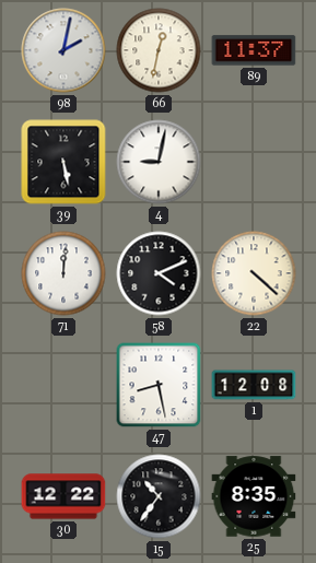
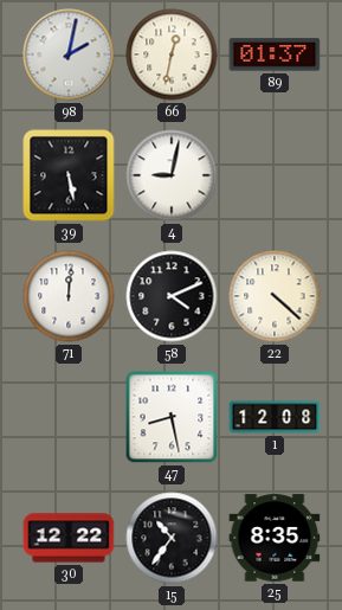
89: 11:37 -> 01:37 (275, 54)
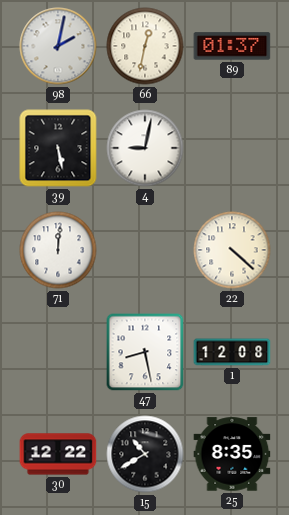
58: 4:11 -> none (172, 296)
15: 10:36 -> 10:40 (145, 454)
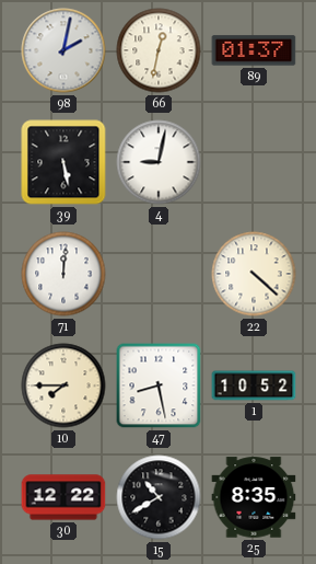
10: none -> 7:45 (63, 385)
1: 12:08 -> 10:52 (254, 385)
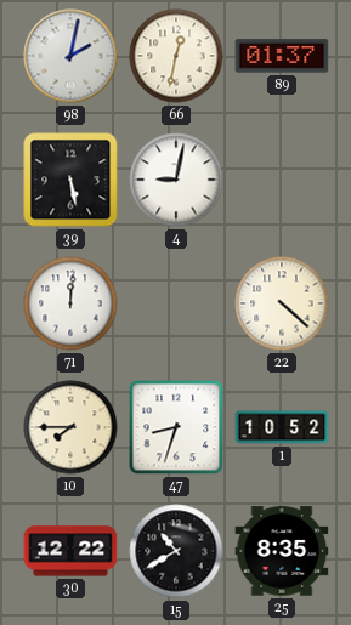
47: 8:28 -> 8:33 (176, 427)
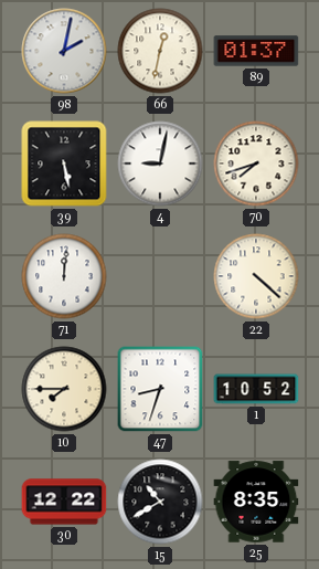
70: none -> 7:42 (256, 164)
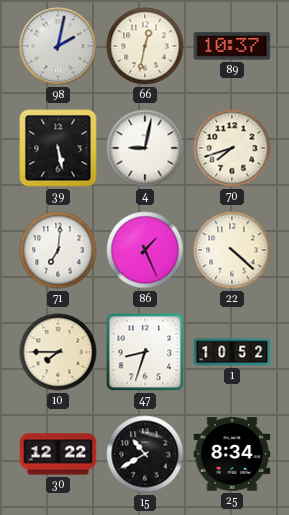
89: 01:37 -> 10:37 (232, 46)
71: 12:01 -> 7:01 (58, 250)
86: none -> 1:26 (145, 250)
25: 8:35 -> 8:34 (232, 454)
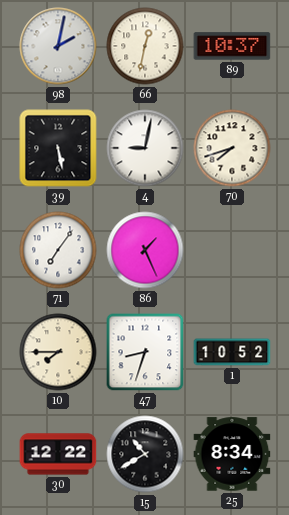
71: 7:01 -> 7:06 (58, 250)
22: 4:22 -> none (232, 250)
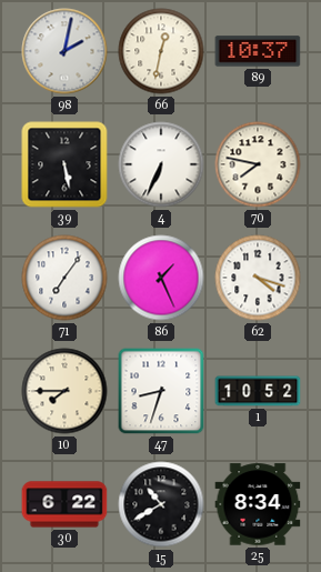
4: 9:02 -> 6:34 (161, 164)
70: 7:42 -> 7:47 (258, 164)
62: none -> 4:18 (258, 278)
30: 12:22 -> 6:22 (64, 504)
